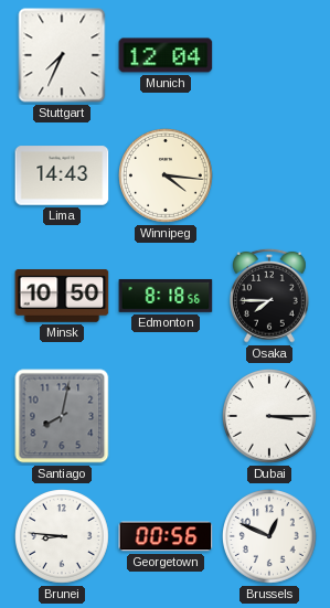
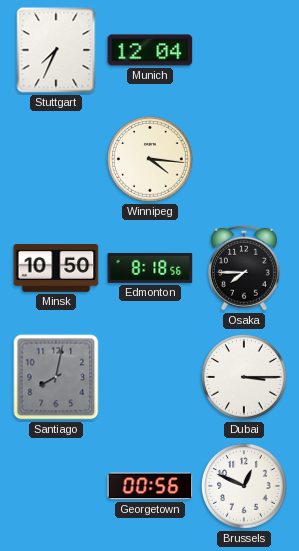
Lima: 14:43 -> none (62, 175)
Brunei: 8:46 -> none (63, 537)
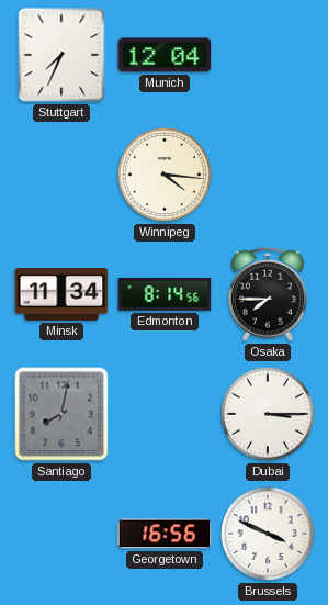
Minsk: 10:50 -> 11:34 (61, 295)
Edmonton: 8:18 -> 8:14 (165, 294)
Georgetown: 00:56 -> 16:56 (165, 534)
Brussels: 12:49 -> 3:49 (269, 535)
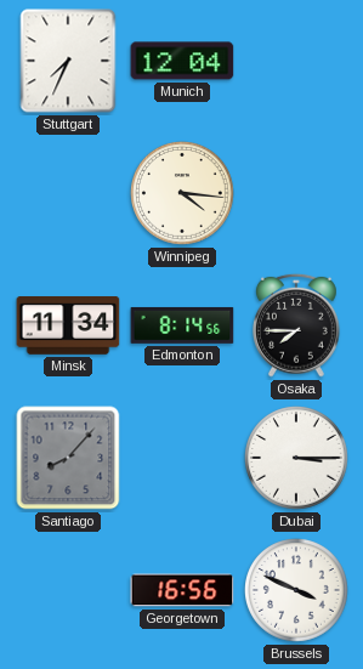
Santiago: 8:02 -> 8:07 (68, 458)
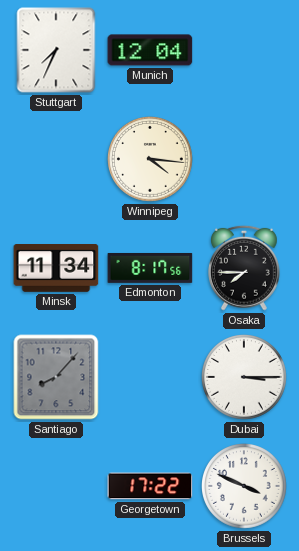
Edmonton: 8:14 -> 8:17 (150, 268)
Georgetown: 16:56 -> 17:22 (150, 486)
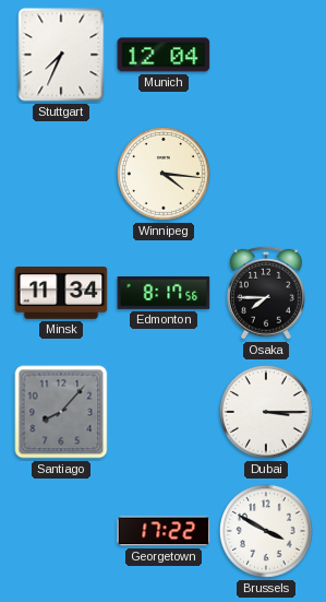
Brussels: 3:49 -> 3:50 (267, 532)
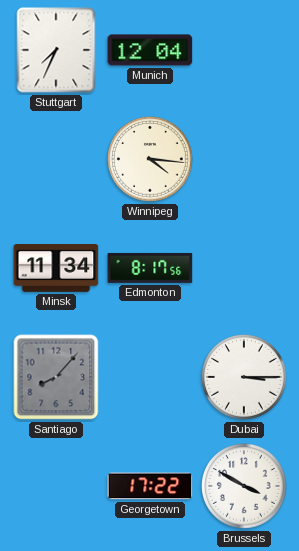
Osaka: 7:45 -> none (267, 293)
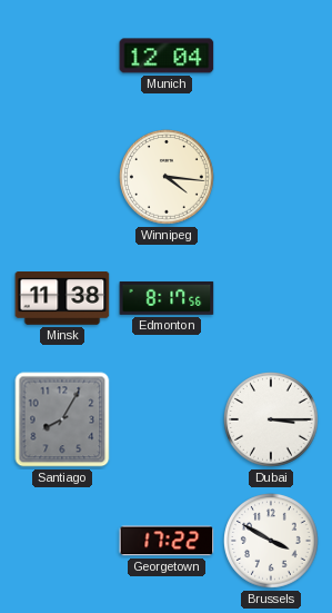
Stuttgart: 7:34 -> none (56, 50)
Minsk: 11:34 -> 11:38 (62, 299)
Santiago: 8:07 -> 8:05 (62, 419)
